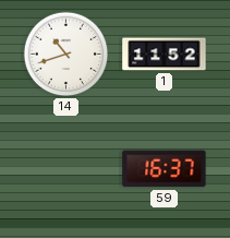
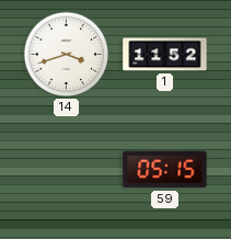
14: 10:42 -> 3:42 (67, 55)
59: 16:37 -> 05:15 (165, 170)
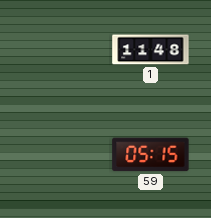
14: 3:42 -> none (67, 55)
1: 11:52 -> 11:48 (151, 50)
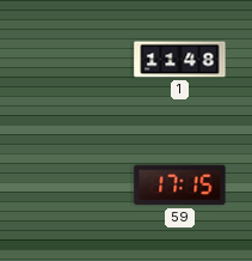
59: 05:15 -> 17:15 (180, 186)
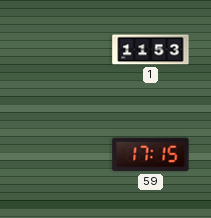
1: 11:48 -> 11:53 (151, 50)
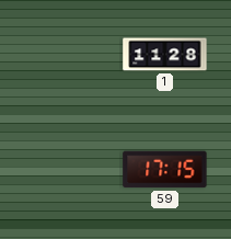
1: 11:53 -> 11:28 (165, 55)
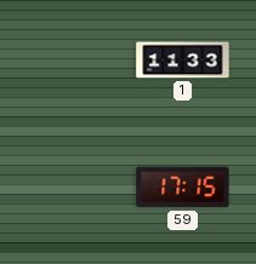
1: 11:28 -> 11:33 (183, 61)
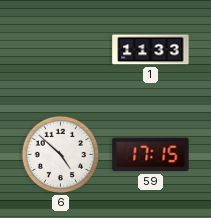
6: none -> 4:52 (61, 155)
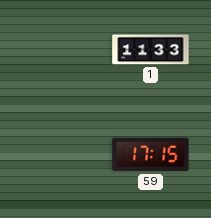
6: 4:52 -> none (61, 155)
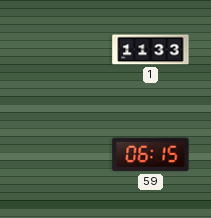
59: 17:15 -> 06:15 (151, 155)
